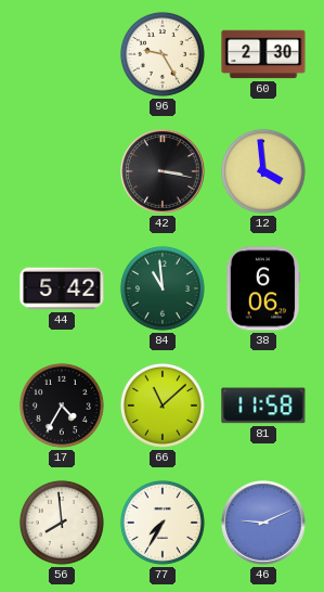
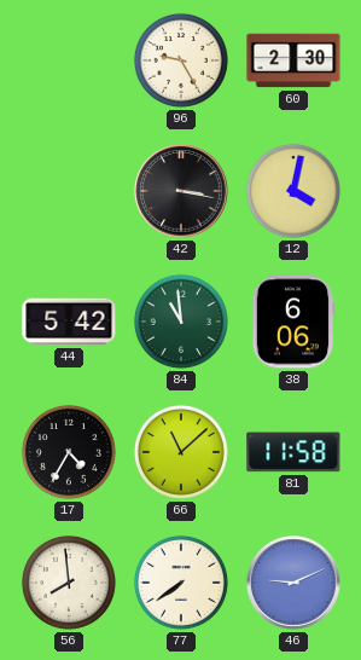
12: 3:59 -> 4:02 (293, 191)
77: 7:35 -> 7:39 (181, 583)
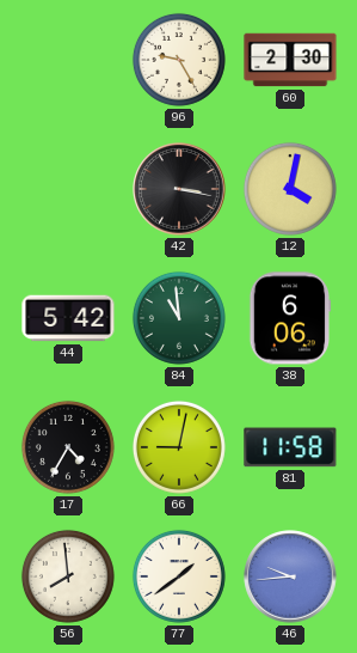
66: 11:08 -> 9:02 (179, 447)
77: 7:39 -> 1:39 (179, 576)
46: 9:11 -> 9:44 (290, 576)
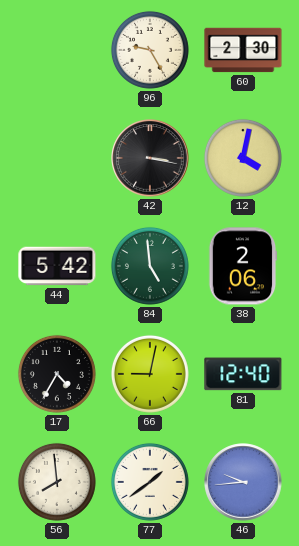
84: 10:59 -> 4:59 (150, 266)
38: 6:06 -> 2:06 (243, 266)
81: 11:58 -> 12:40 (243, 374)
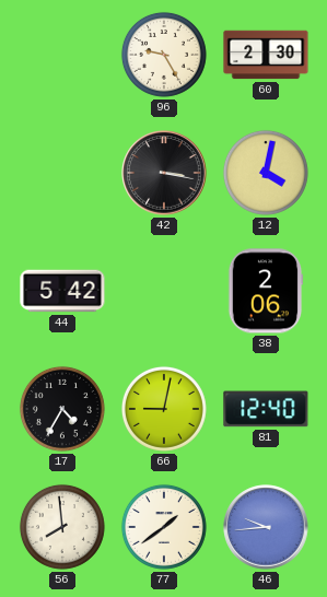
84: 4:59 -> none (150, 266)
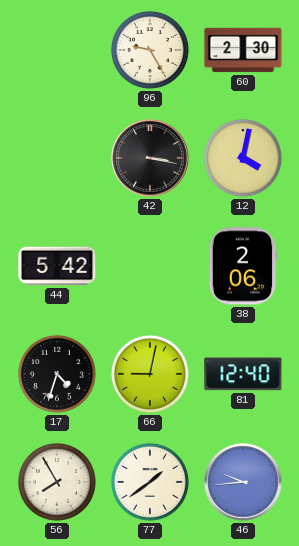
17: 4:35 -> 4:33 (57, 374)
56: 7:59 -> 7:55 (57, 482)
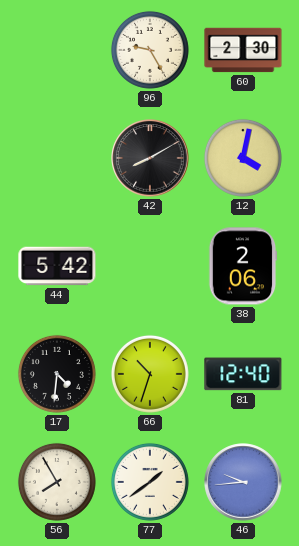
42: 3:17 -> 8:10 (150, 158)
17: 4:33 -> 4:31 (57, 374)
66: 9:02 -> 10:33 (150, 374)
